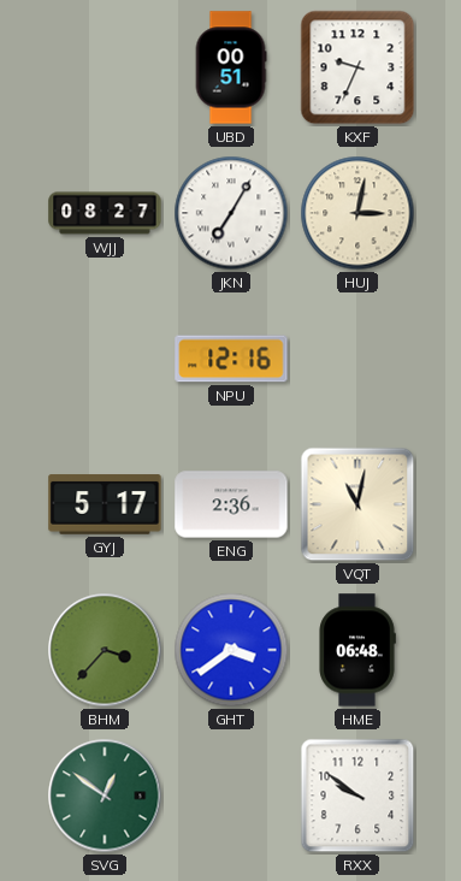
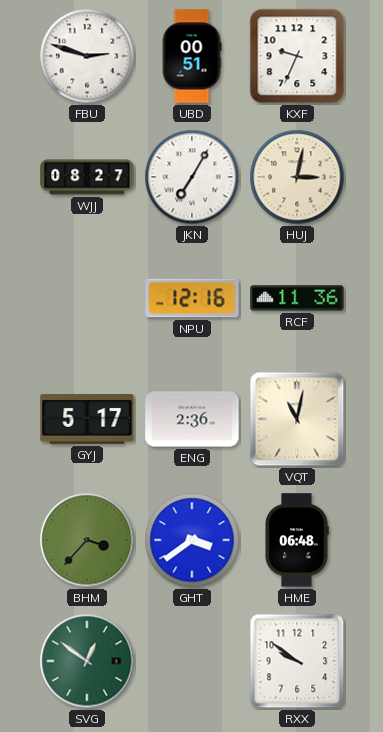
FBU: none -> 2:48 (87, 56)
RCF: none -> 11:36 (297, 298)
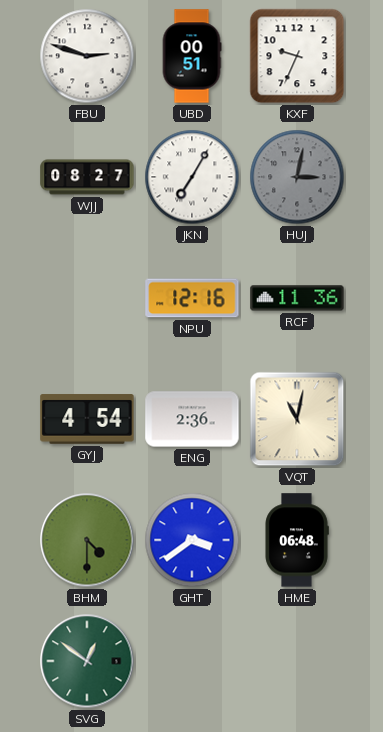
HUJ dial: cream -> grey (297, 177)
GYJ: 5:17 -> 4:54 (87, 419)
BHM: 3:37 -> 4:30 (87, 540)
RXX: 9:51 -> none (297, 661)
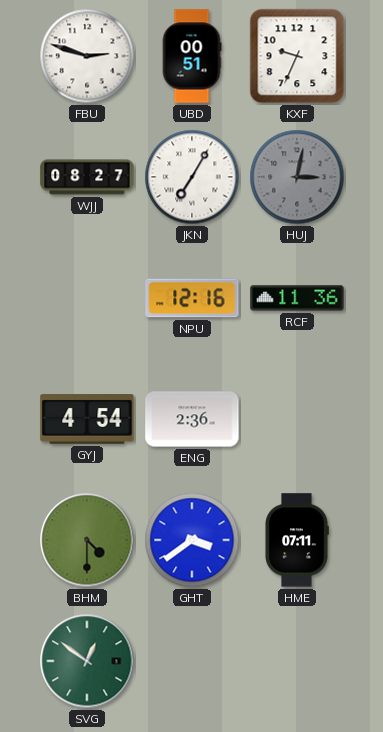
VQT: 11:02 -> none (297, 419)
HME: 06:48 -> 07:11 (297, 540)
